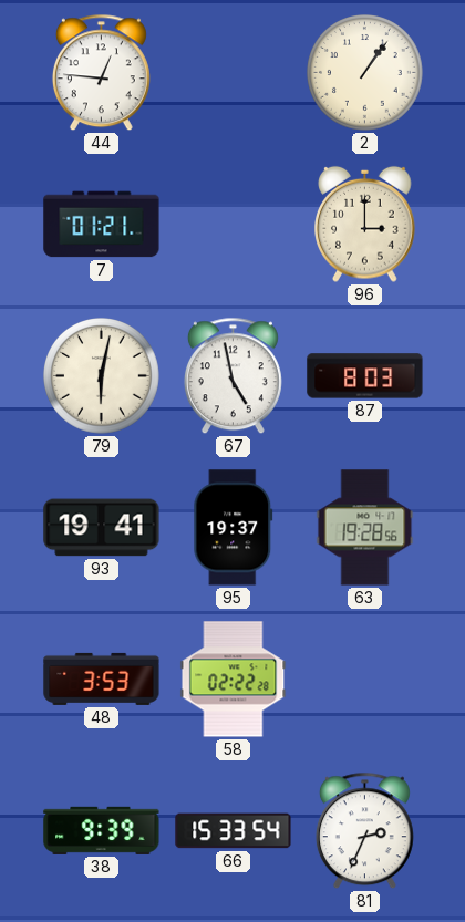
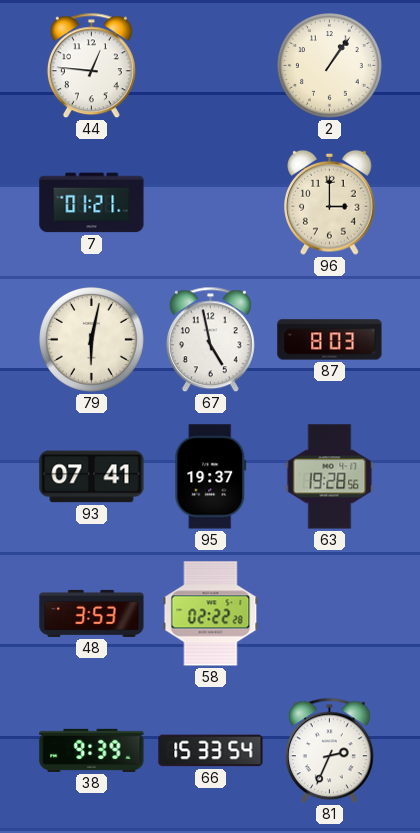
93: 19:41 -> 07:41 (92, 477)
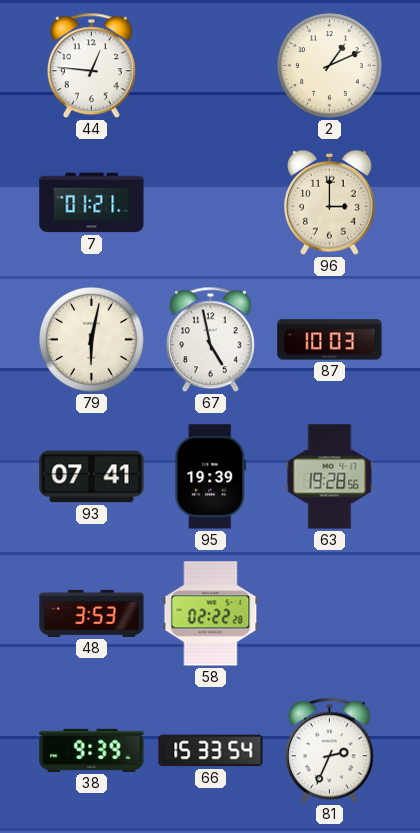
2: 1:06 -> 1:11 (330, 66)
87: 8:03 -> 10:03 (330, 340)
95: 19:37 -> 19:39 (211, 477)
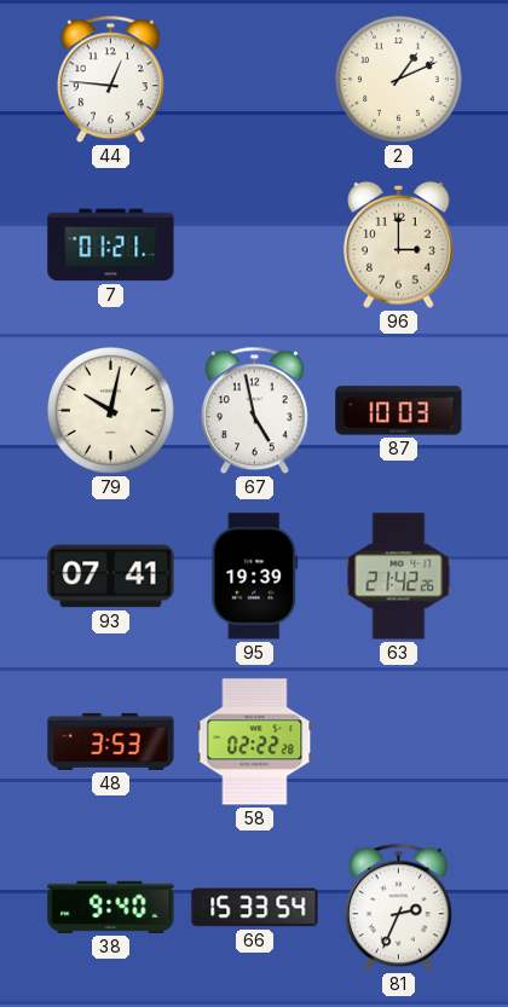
79: 6:02 -> 10:02 (111, 411)
63: 19:28 -> 21:42 (399, 577)
38: 9:39 -> 9:40 (111, 907)
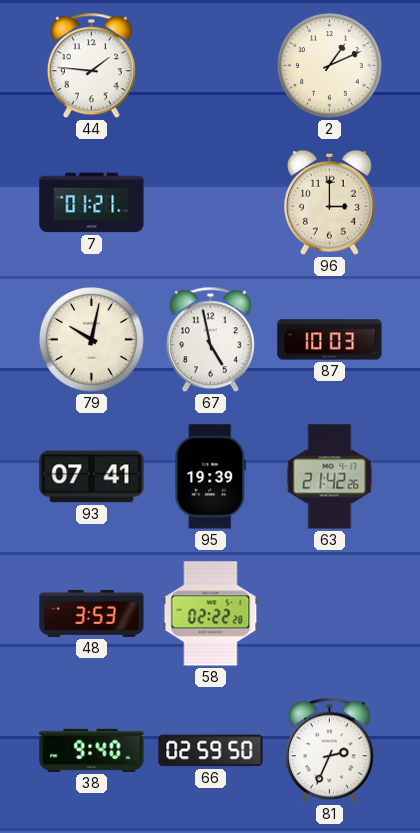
44: 12:46 -> 1:46 (91, 66)
66: 15:33 -> 02:59 (211, 751)
